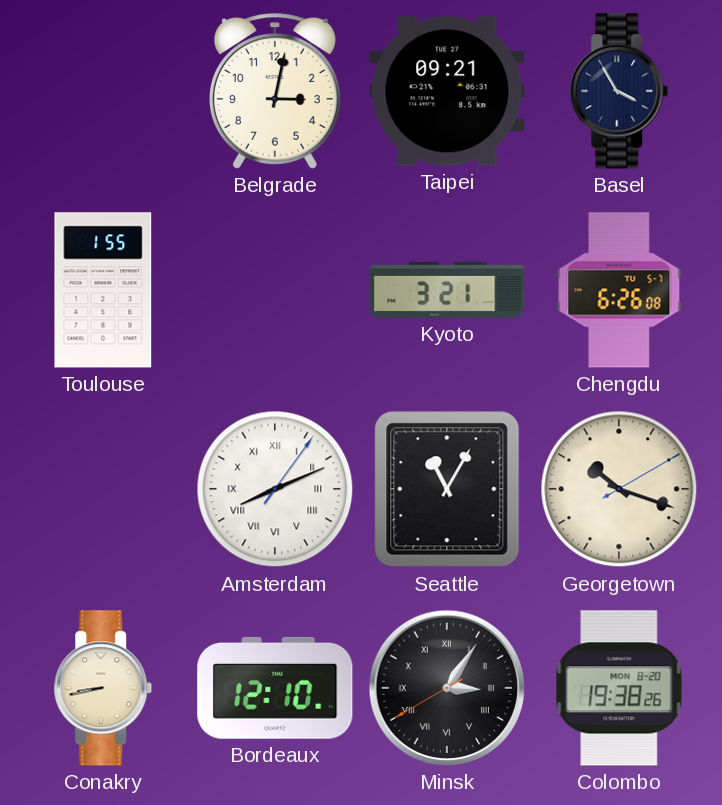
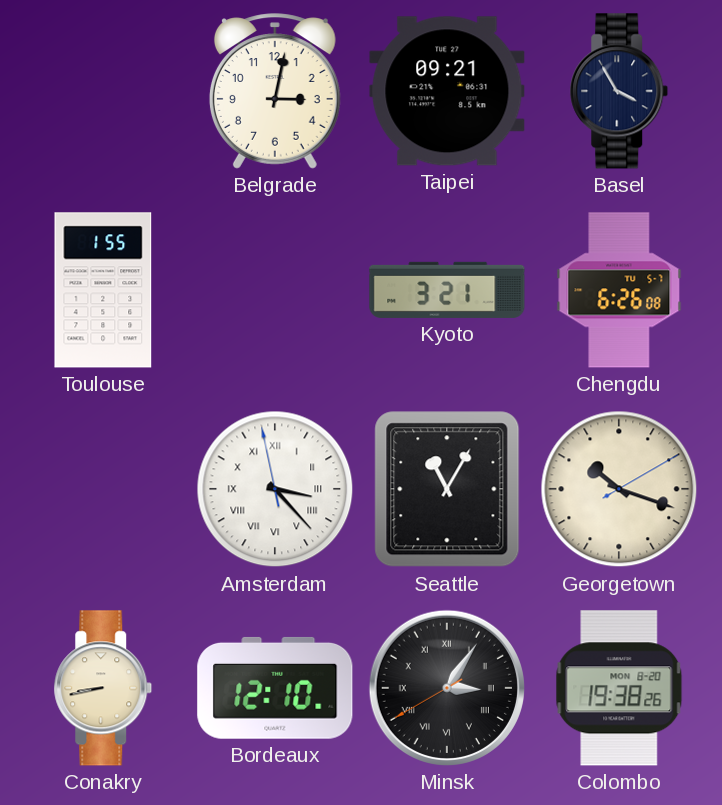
Amsterdam: 8:11 -> 3:22 (275, 489)
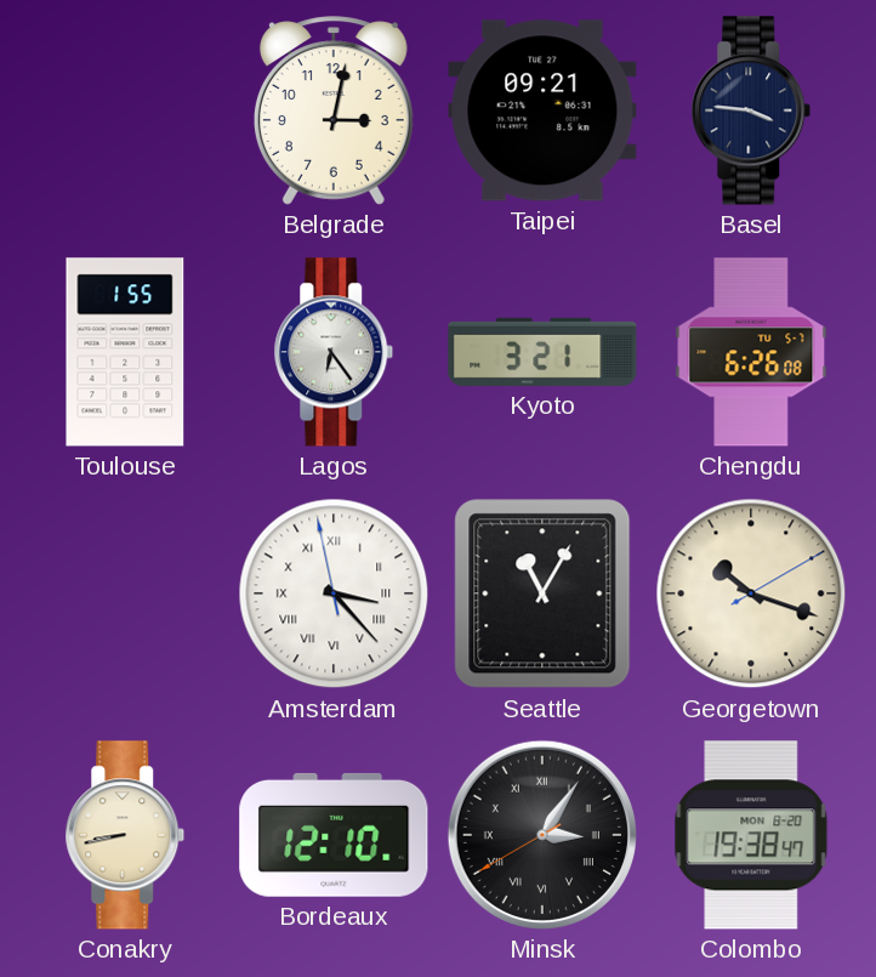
Basel: 3:55 -> 3:46 (751, 110)
Lagos: none -> 6:24 (334, 352)
Colombo: 19:38:26 -> 19:38:47 (751, 835)
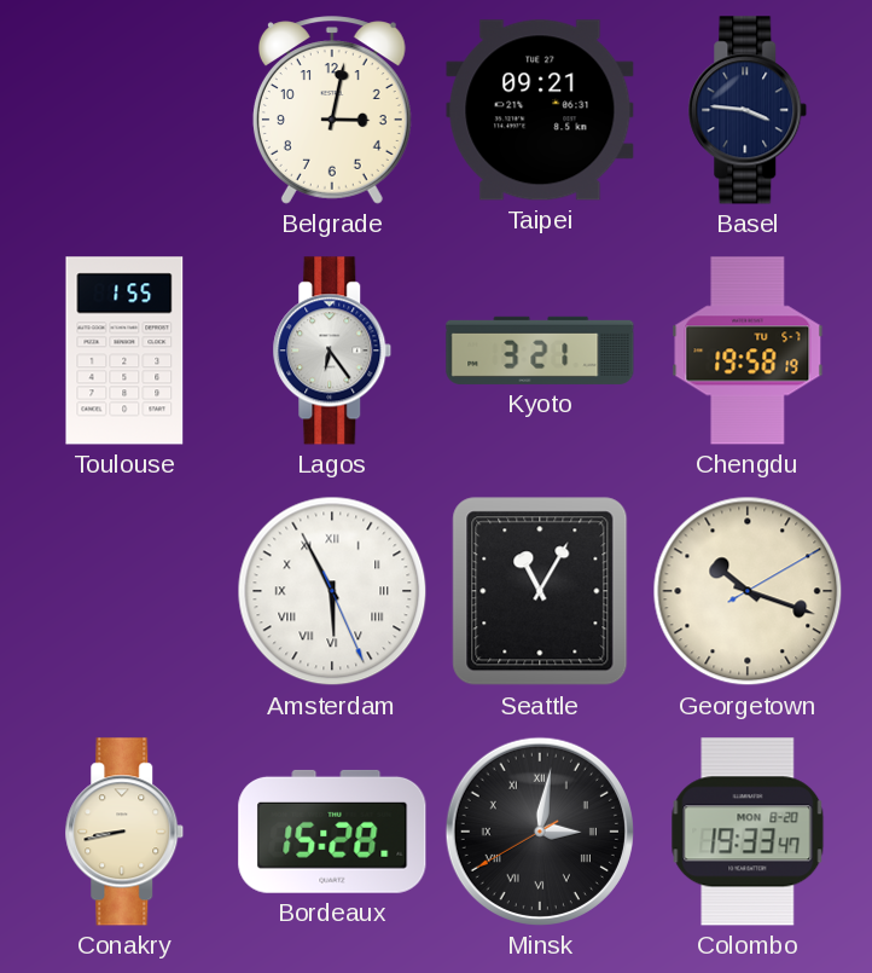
Chengdu: 6:26 -> 19:58 (748, 351)
Amsterdam: 3:22 -> 5:55 (332, 591)
Bordeaux: 12:10 -> 15:28 (332, 832)
Minsk: 3:05 -> 3:01 (540, 832)
Colombo: 19:38 -> 19:33 (748, 832)
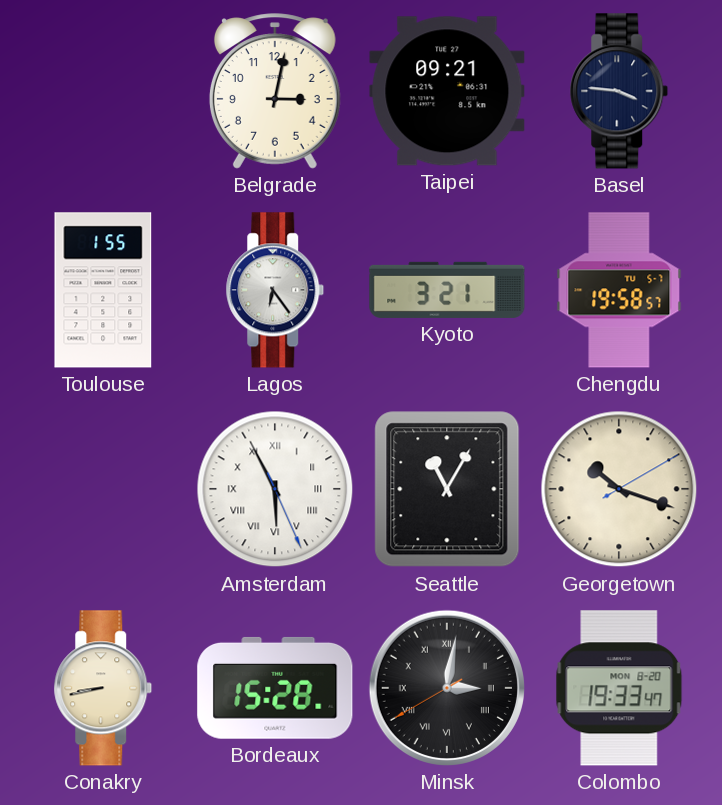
Chengdu: 19:58:19 -> 19:58:57 (619, 290)
